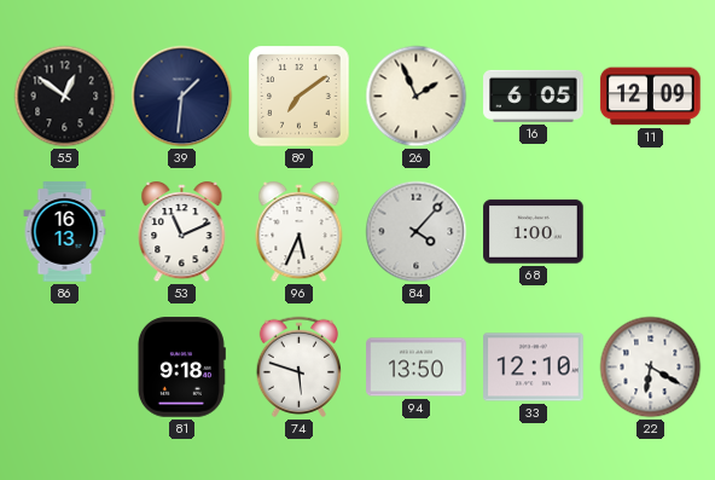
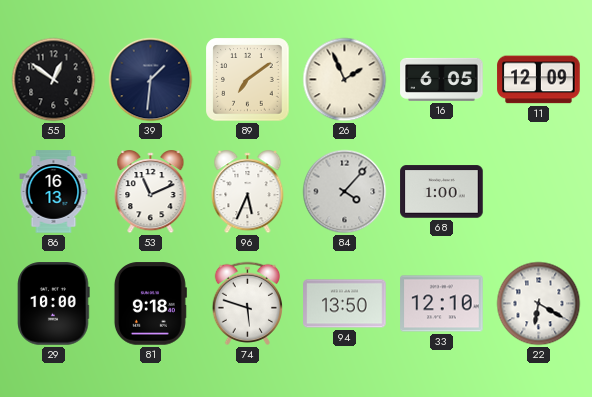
29: none -> 10:00 (54, 304)
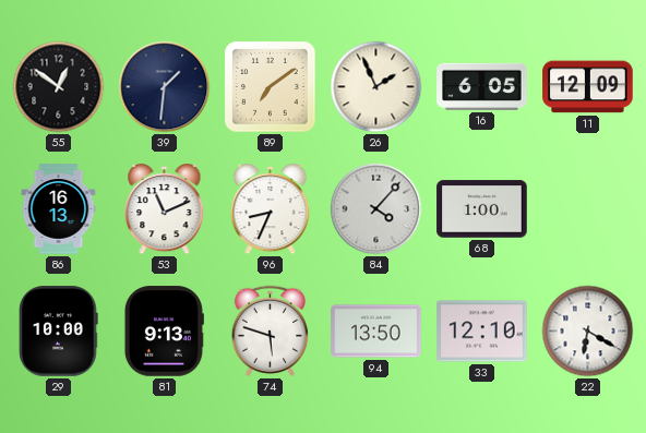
96: 5:34 -> 8:34 (271, 209)
81: 9:18 -> 9:13 (164, 332)
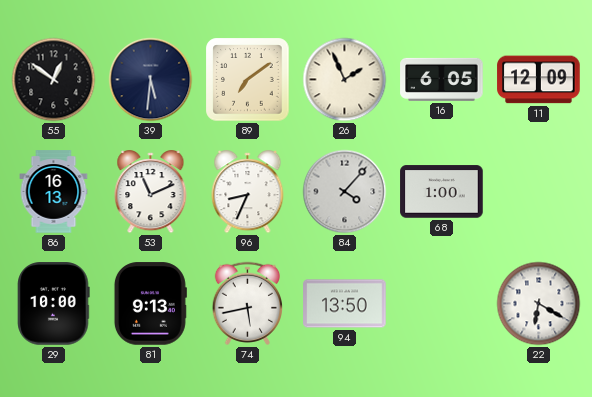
39: 1:31 -> 5:31 (151, 80)
74: 5:48 -> 5:43 (247, 303)
33: 12:10 -> none (482, 332)
